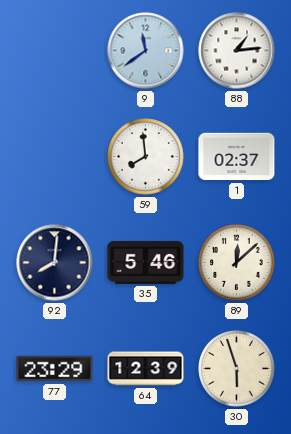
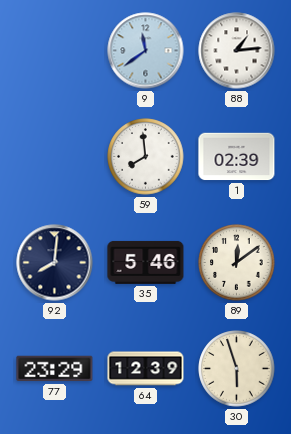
1: 02:37 -> 02:39 (237, 157)
89: 12:08 -> 12:09 (237, 263)
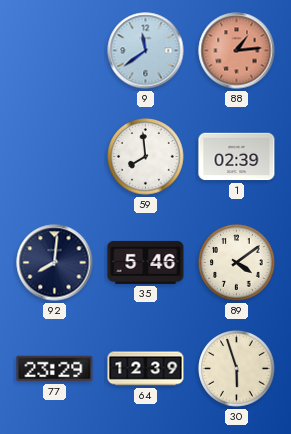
88 dial: white -> salmon (237, 51)
89: 12:09 -> 4:09 (237, 263)
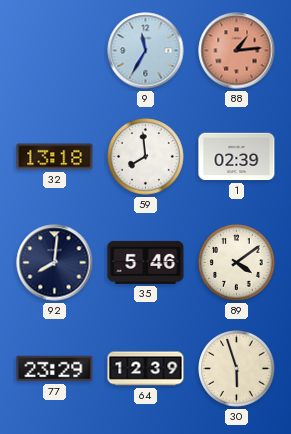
9: 11:39 -> 11:35 (146, 51)
32: none -> 13:18 (55, 157)
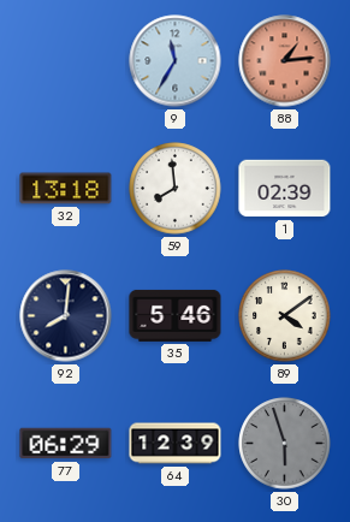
77: 23:29 -> 06:29 (66, 444)
30 dial: cream -> grey (285, 444)
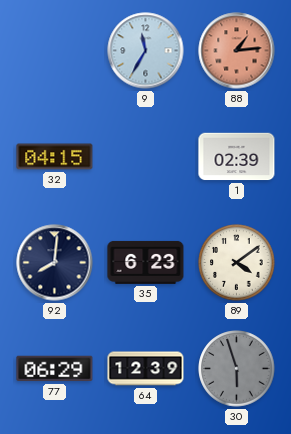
32: 13:18 -> 04:15 (55, 157)
59: 7:59 -> none (176, 189)
35: 5:46 -> 6:23 (146, 262)
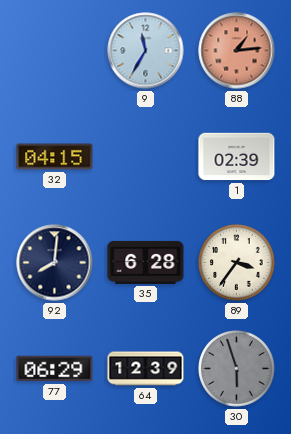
35: 6:23 -> 6:28 (146, 262)
89: 4:09 -> 3:36 (237, 263)
